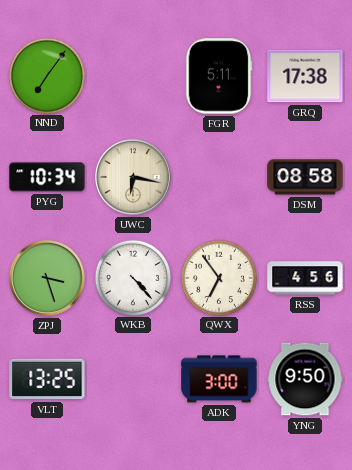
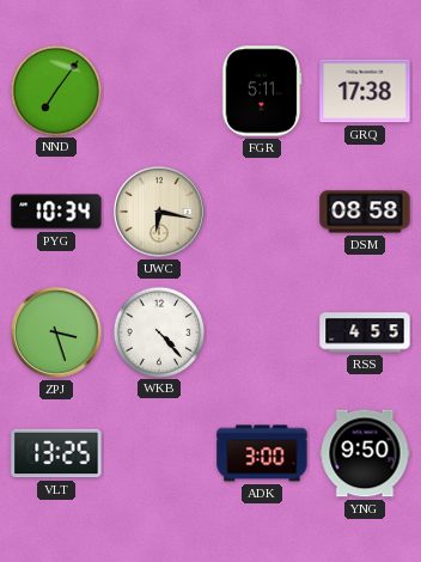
QWX: 6:54 -> none (218, 277)
RSS: 4:56 -> 4:55 (365, 332)
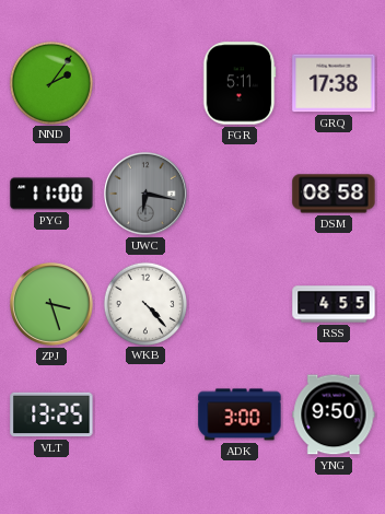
NND: 7:06 -> 2:06 (50, 82)
PYG: 10:34 -> 11:00 (51, 194)
UWC dial: cream -> grey (147, 195)
